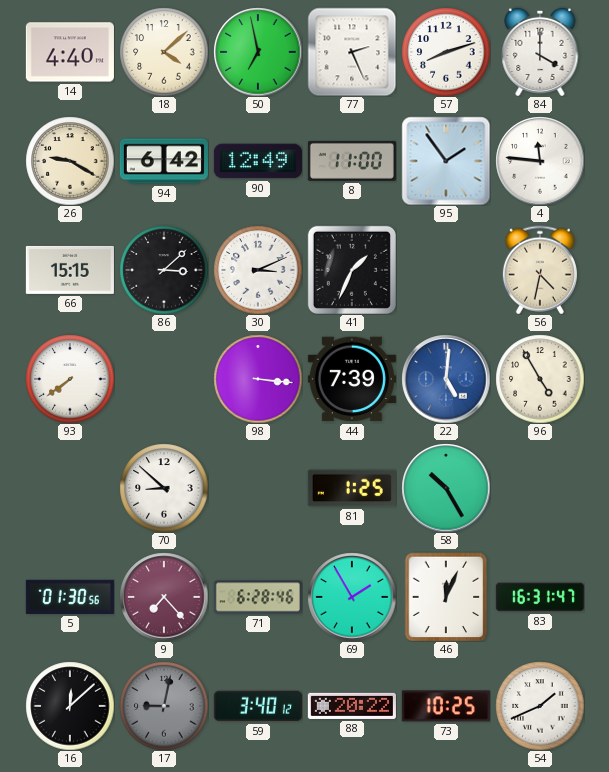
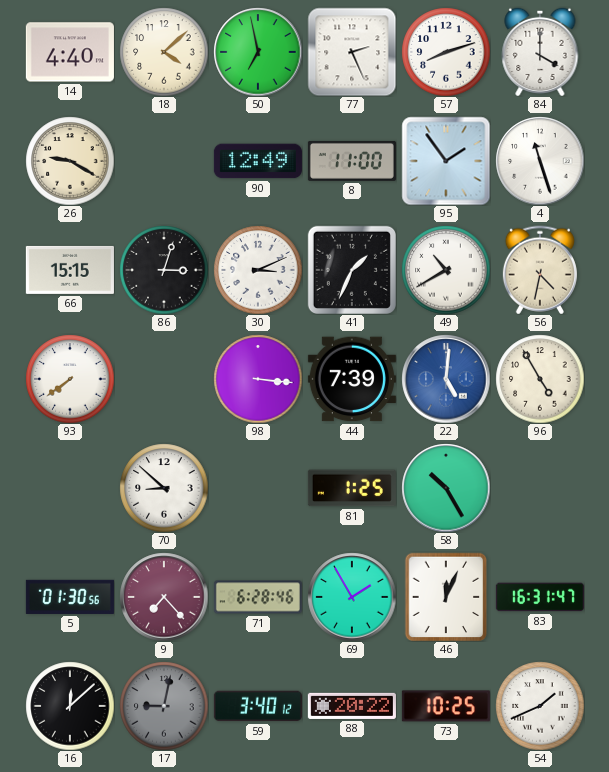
94: 6:42 -> none (164, 161)
4: 11:46 -> 11:27 (540, 161)
86: 3:08 -> 3:03 (164, 270)
49: none -> 10:40 (446, 270)
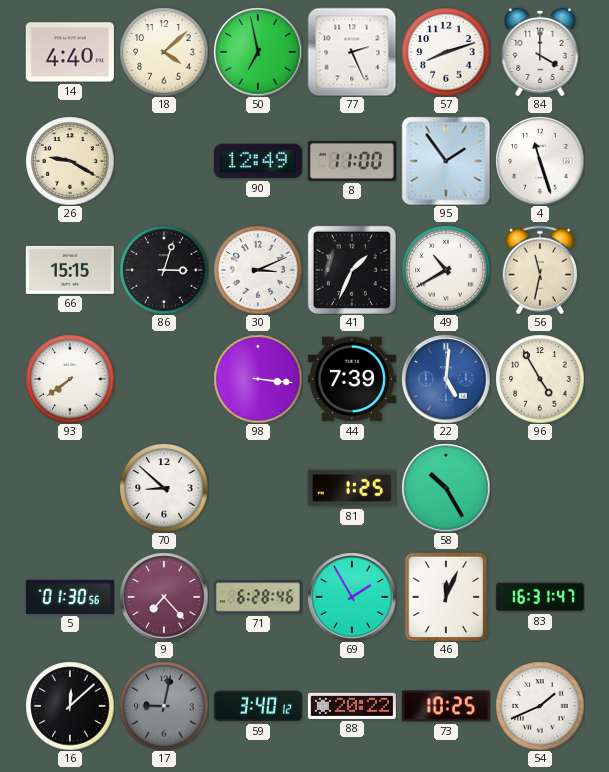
56: 4:32 -> 11:32 (540, 270)
